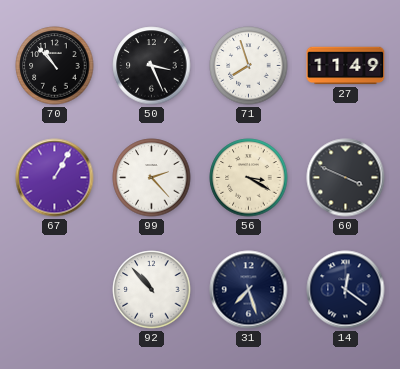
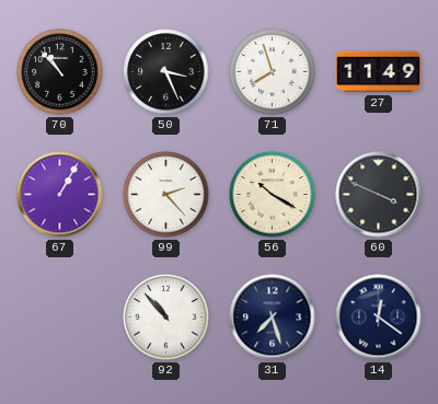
56: 3:20 -> 10:20 (273, 195)
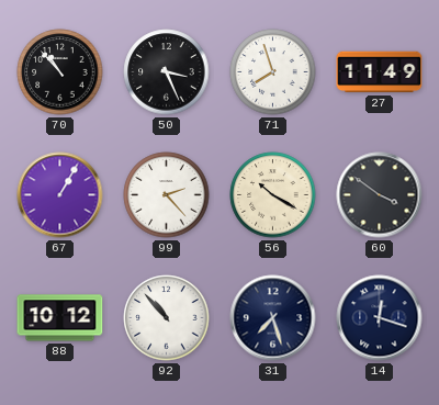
60: 3:49 -> 3:51 (380, 195)
88: none -> 10:12 (60, 318)
14: 12:21 -> 12:18 (380, 318)
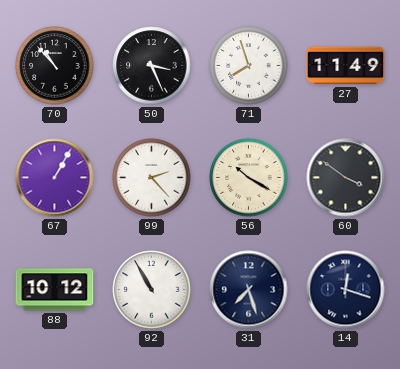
92: 10:53 -> 10:55 (152, 290)
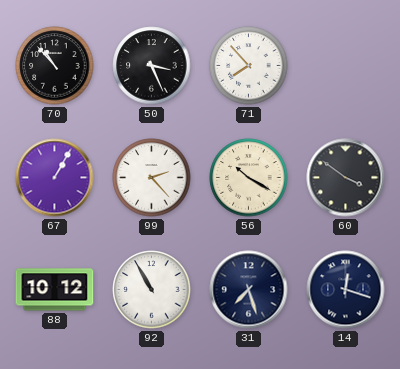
71: 7:57 -> 7:53 (249, 66)
27: 11:49 -> none (346, 66)
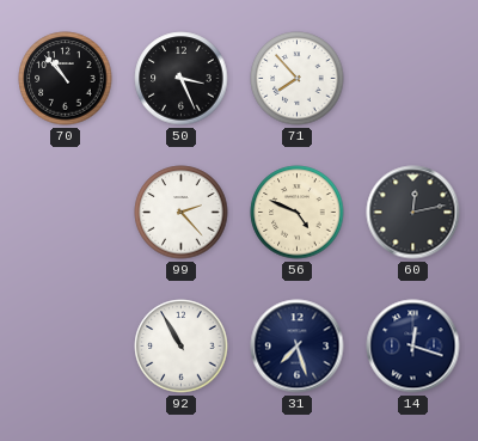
67: 1:05 -> none (55, 178)
56: 10:20 -> 4:49 (298, 213)
60: 3:51 -> 12:13 (413, 213)
88: 10:12 -> none (55, 290)
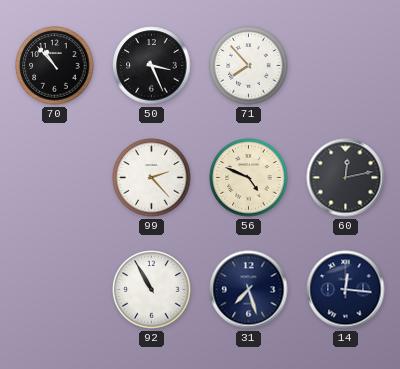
14: 12:18 -> 12:16 (346, 290)
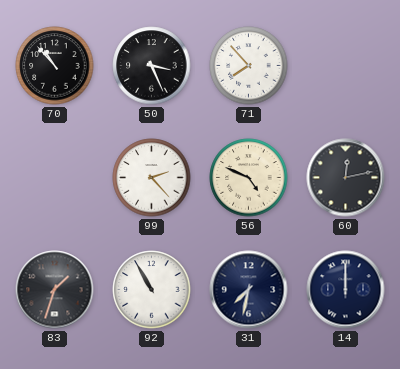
83: none -> 1:33 (55, 290)
31: 7:27 -> 7:32 (249, 290)
14: 12:16 -> 12:00 (346, 290)
